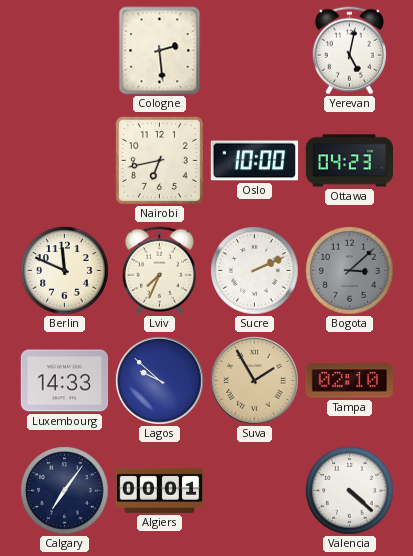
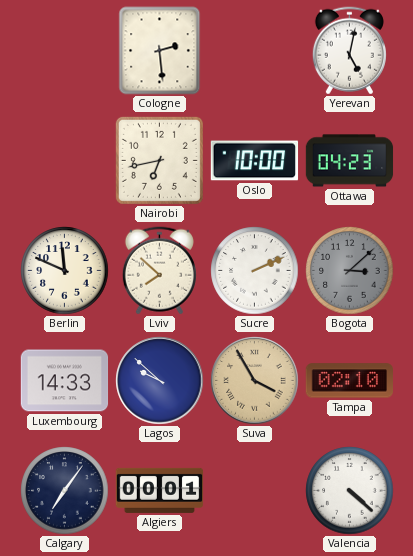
Lviv: 7:34 -> 7:52 (159, 271)
Suva: 1:55 -> 3:55 (255, 381)
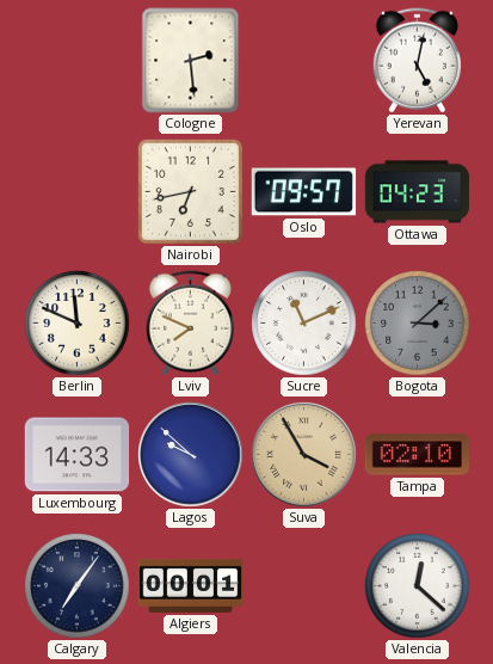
Oslo: 10:00 -> 09:57 (304, 192)
Lviv: 7:52 -> 7:49 (190, 324)
Sucre: 2:11 -> 11:11 (304, 324)
Valencia: 4:22 -> 12:22 (418, 586)
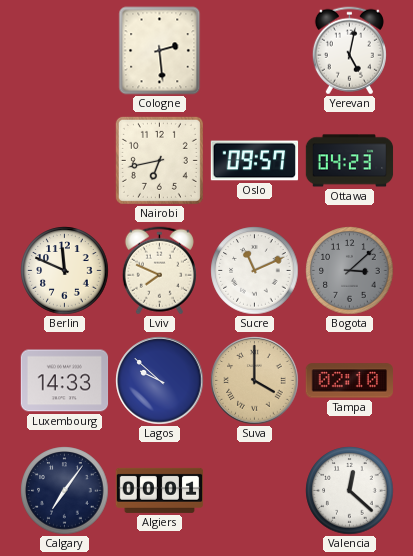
Suva: 3:55 -> 4:00 (255, 381)
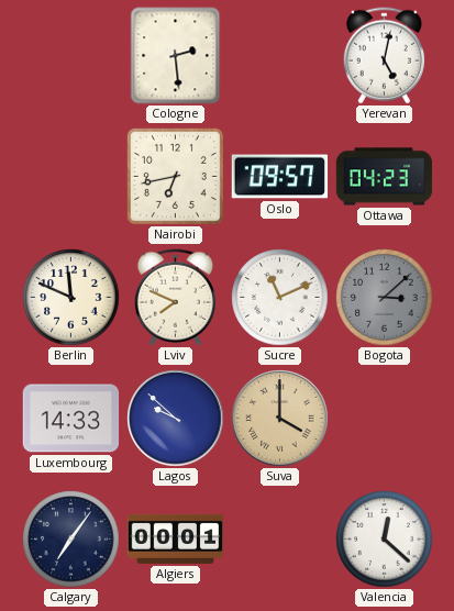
Tampa: 02:10 -> none (349, 381)
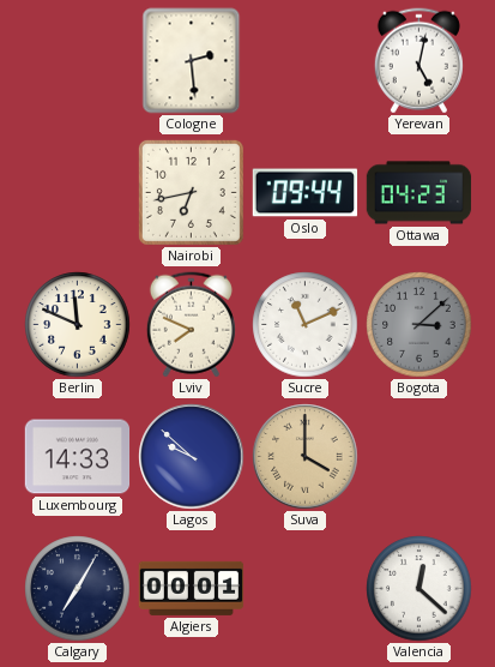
Oslo: 09:57 -> 09:44 (306, 193)
Calgary: 7:06 -> 7:05 (78, 589)
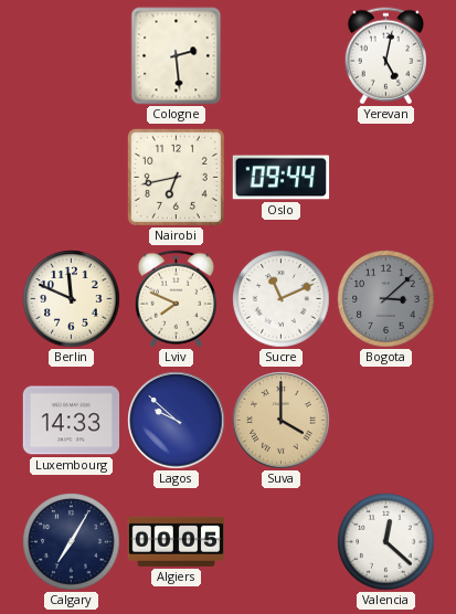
Ottawa: 04:23 -> none (419, 193)
Algiers: 00:01 -> 00:05 (177, 541)
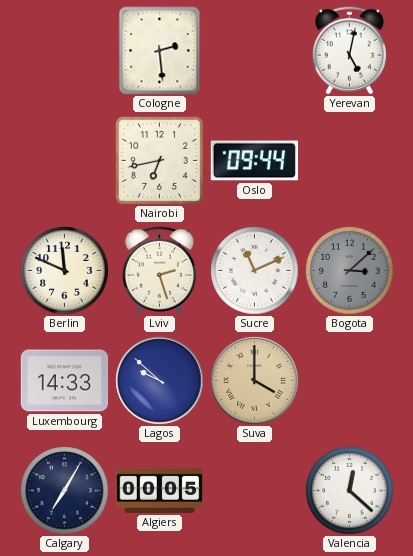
Lviv: 7:49 -> 2:27 (159, 271)
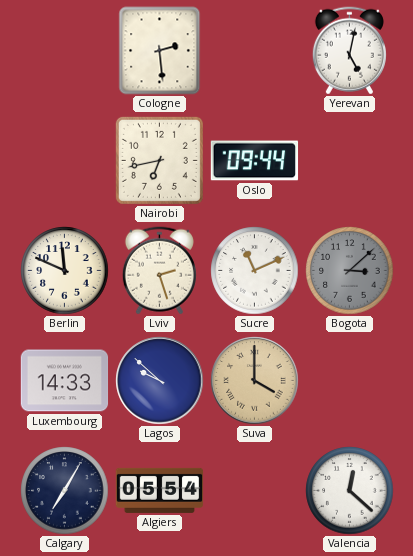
Algiers: 00:05 -> 05:54 (160, 490)
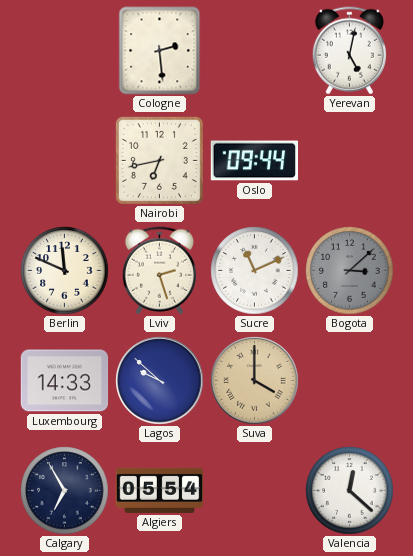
Calgary: 7:05 -> 6:55 (65, 491)
